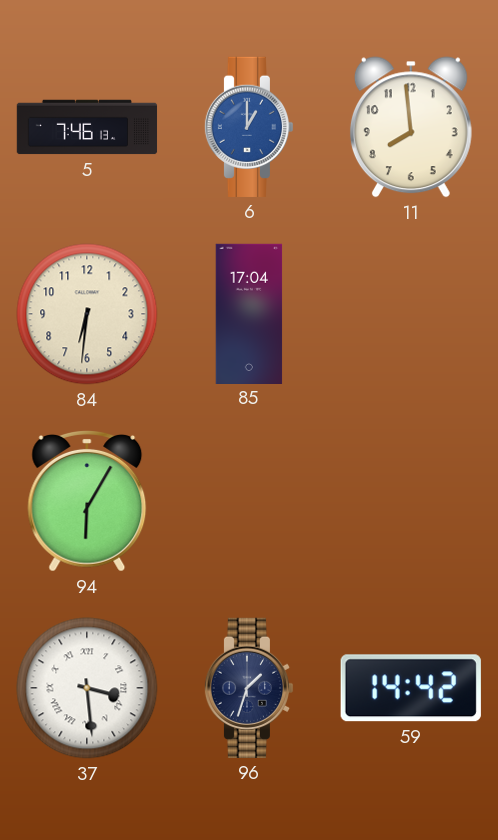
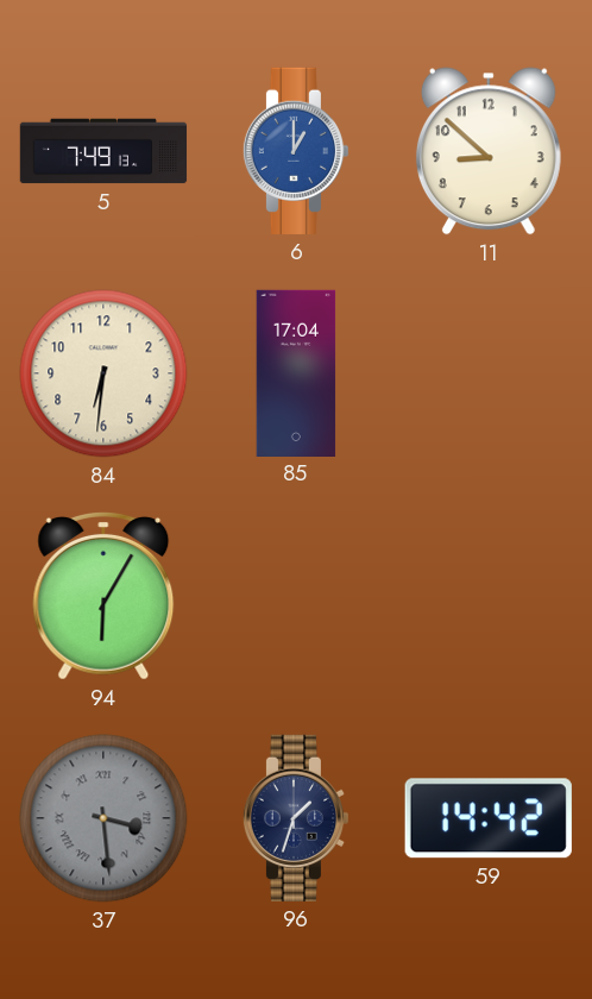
5: 7:46 -> 7:49 (103, 151)
11: 7:59 -> 8:52 (489, 151)
37 dial: white -> grey (103, 818)
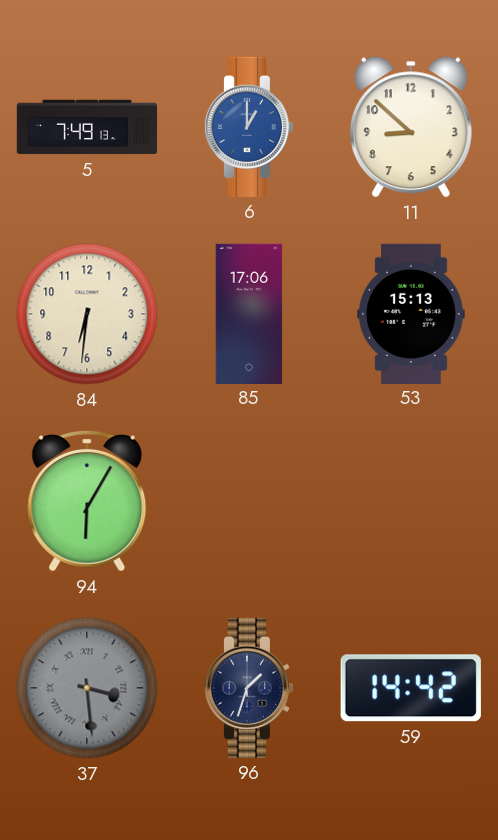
85: 17:04 -> 17:06 (249, 313)
53: none -> 15:13 (411, 313)
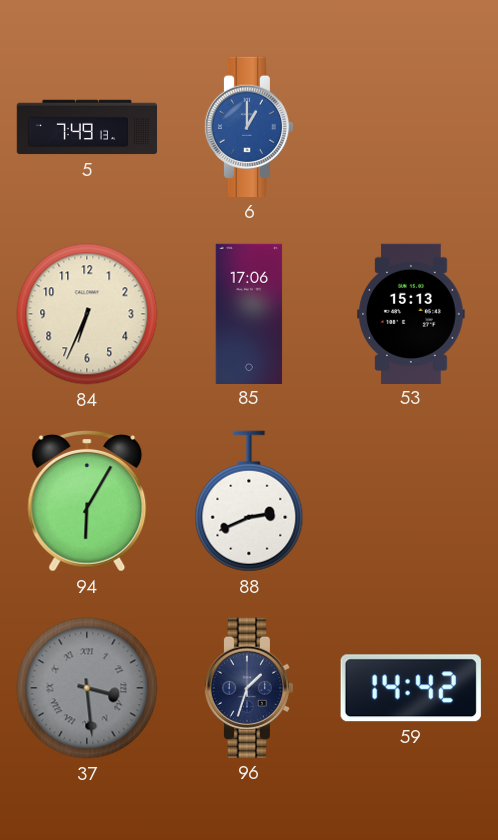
11: 8:52 -> none (411, 127)
84: 6:31 -> 6:34 (87, 314)
88: none -> 2:41 (249, 501)
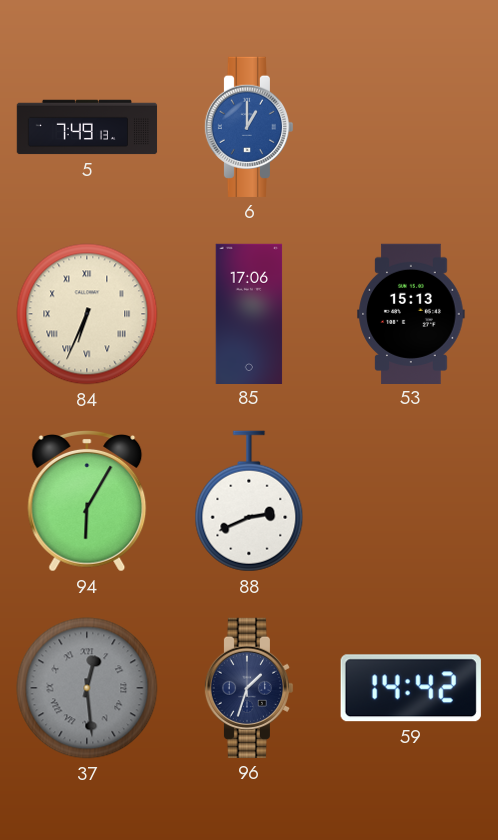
84 numerals: Arabic -> Roman (87, 314)
37: 3:29 -> 12:29 (87, 688)
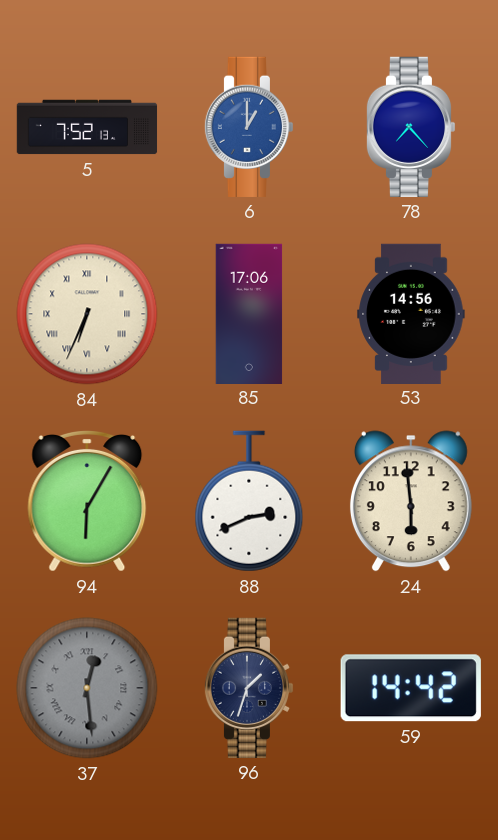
5: 7:49 -> 7:52 (87, 127)
78: none -> 7:23 (411, 127)
53: 15:13 -> 14:56 (411, 313)
24: none -> 5:59 (411, 501)
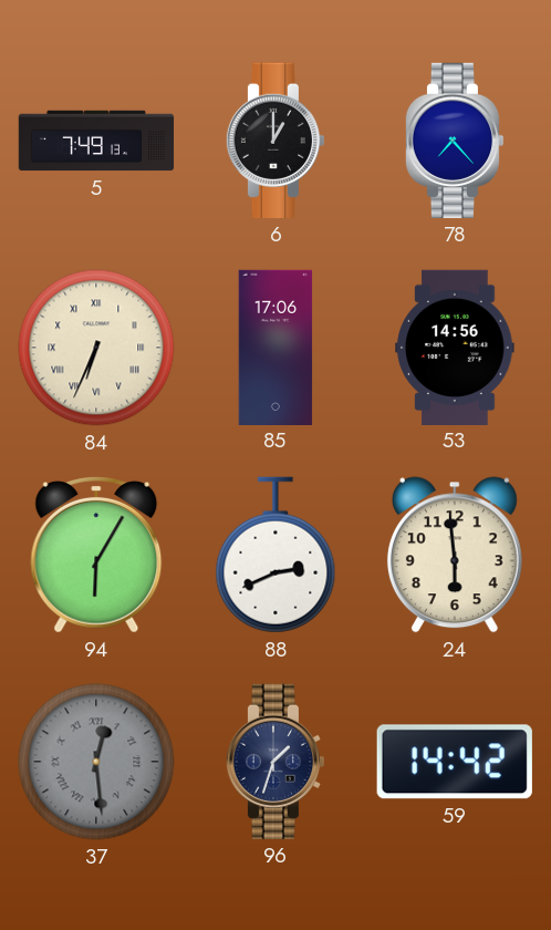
5: 7:52 -> 7:49 (96, 141)
6 dial: blue -> black (275, 141)
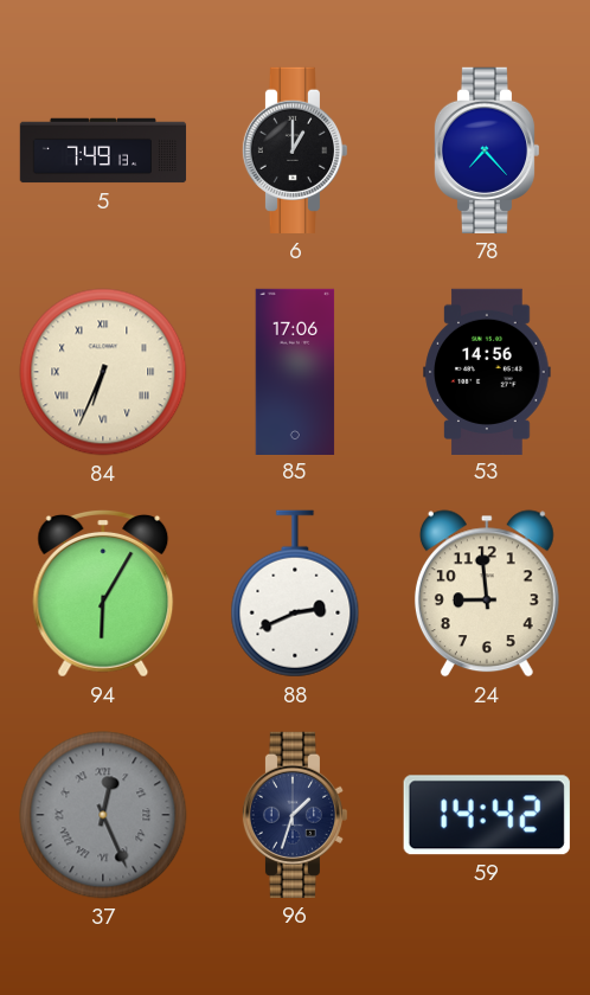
24: 5:59 -> 8:59 (487, 593)
37: 12:29 -> 12:26 (103, 815)
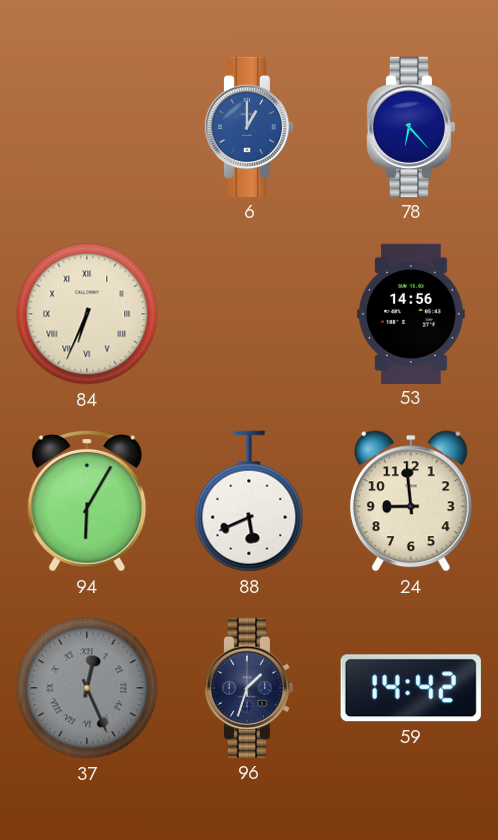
5: 7:49 -> none (103, 150)
6 dial: black -> blue (249, 127)
78: 7:23 -> 6:23 (411, 127)
85: 17:06 -> none (295, 371)
88: 2:41 -> 5:41 (249, 501)
